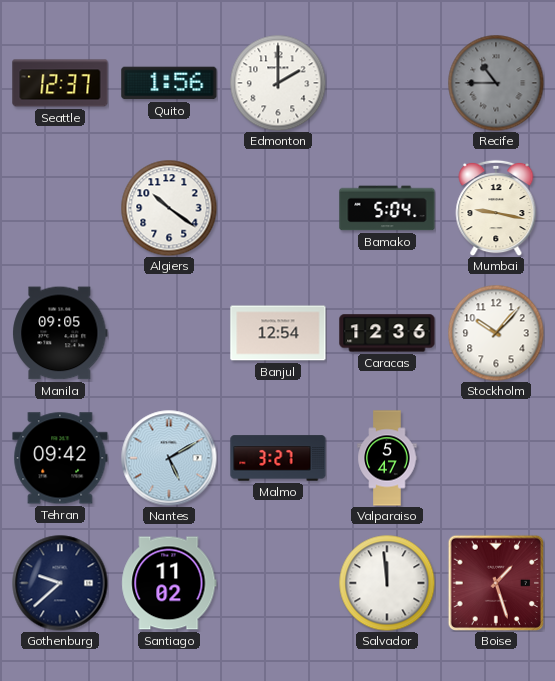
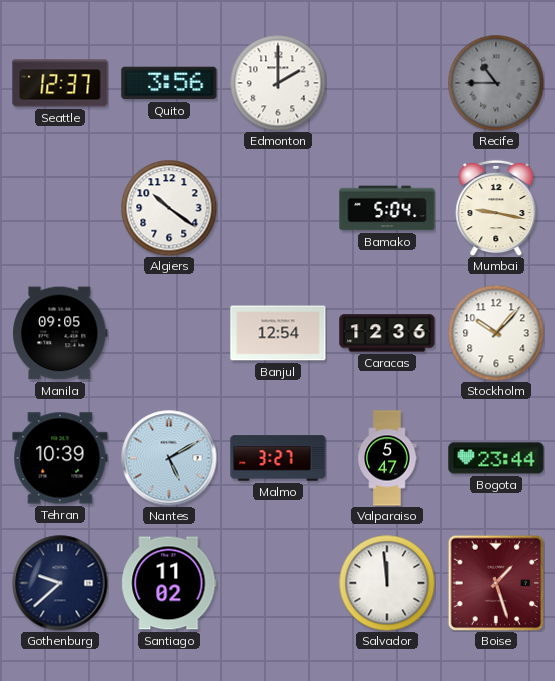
Quito: 1:56 -> 3:56 (169, 83)
Tehran: 09:42 -> 10:39 (60, 458)
Bogota: none -> 23:44 (496, 458)
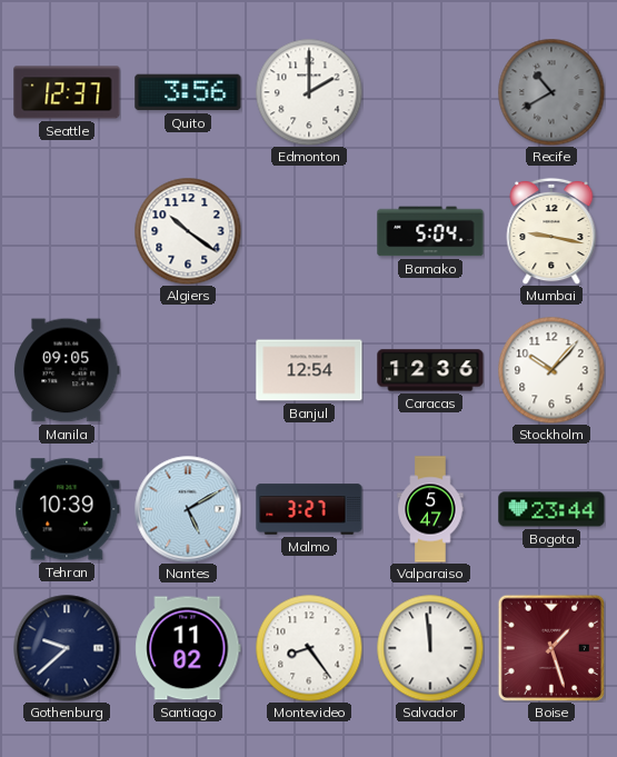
Recife: 10:45 -> 10:40 (551, 92)
Montevideo: none -> 8:24 (309, 648)
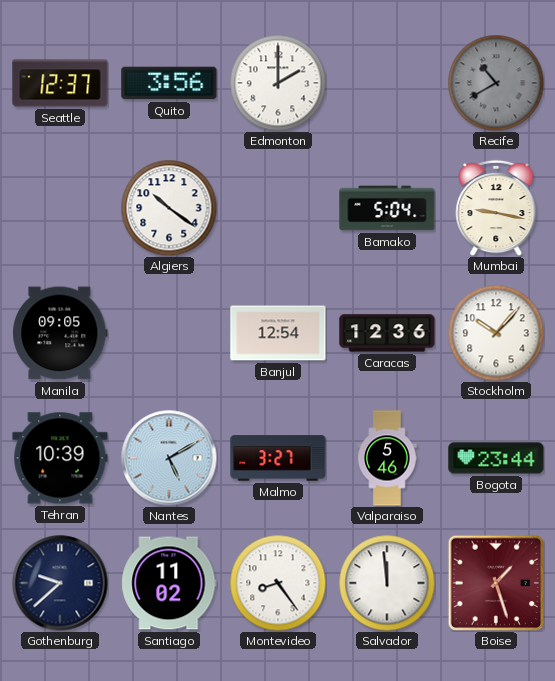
Valparaiso: 5:47 -> 5:46 (387, 458)
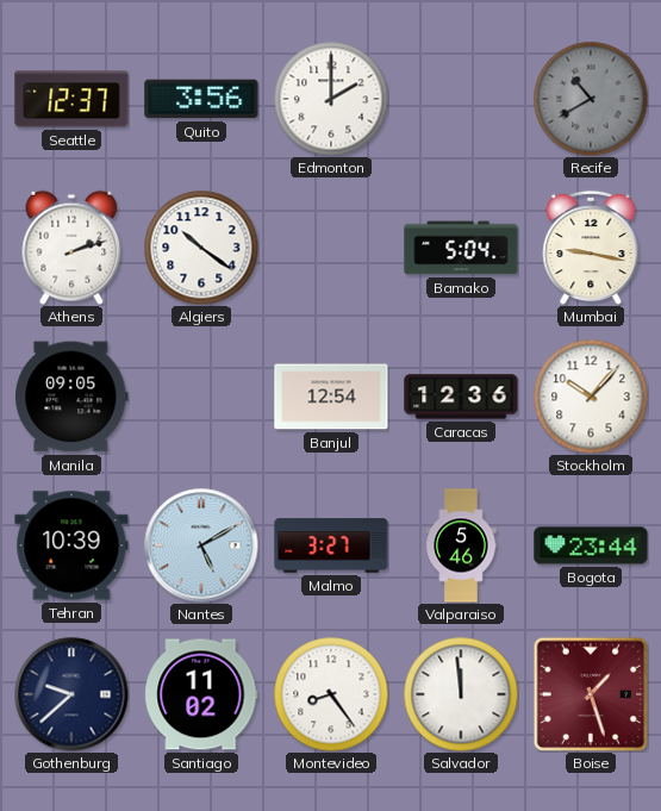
Athens: none -> 2:12 (71, 248)
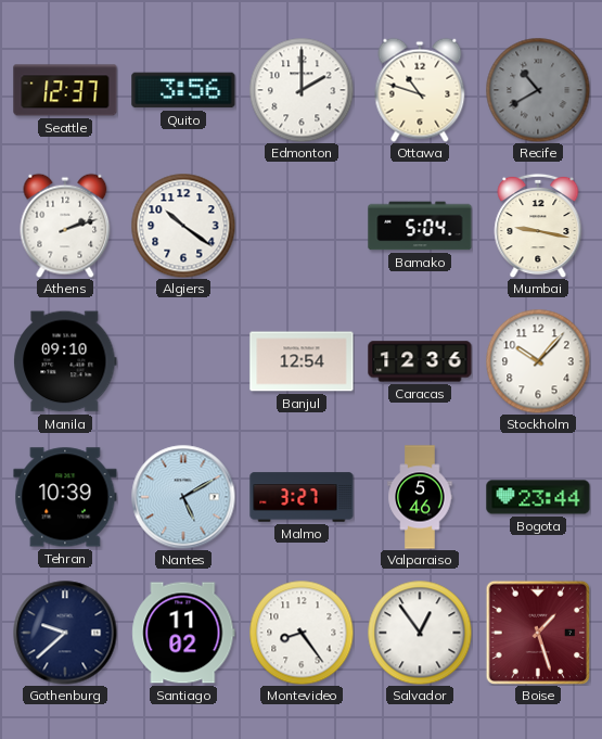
Ottawa: none -> 10:48 (420, 90)
Manila: 09:05 -> 09:10 (65, 361)
Salvador: 11:59 -> 12:54 (420, 633)
